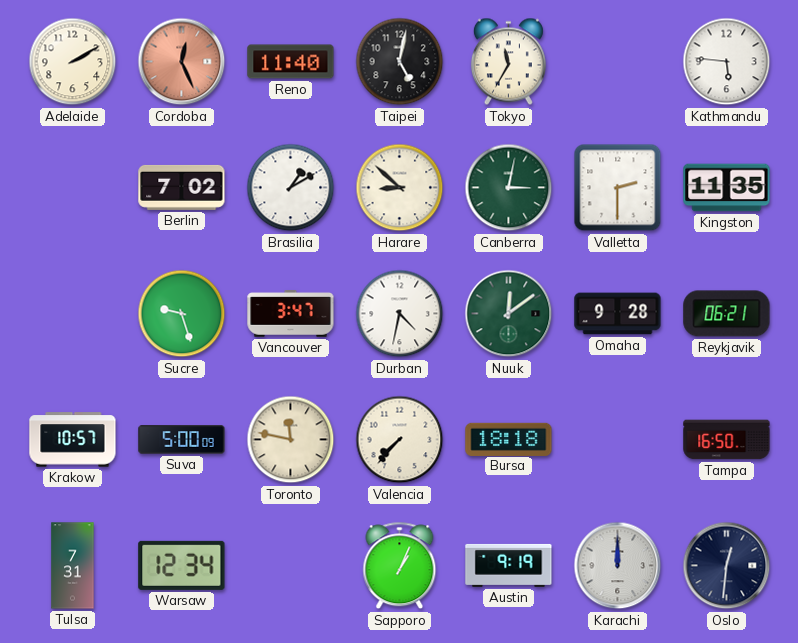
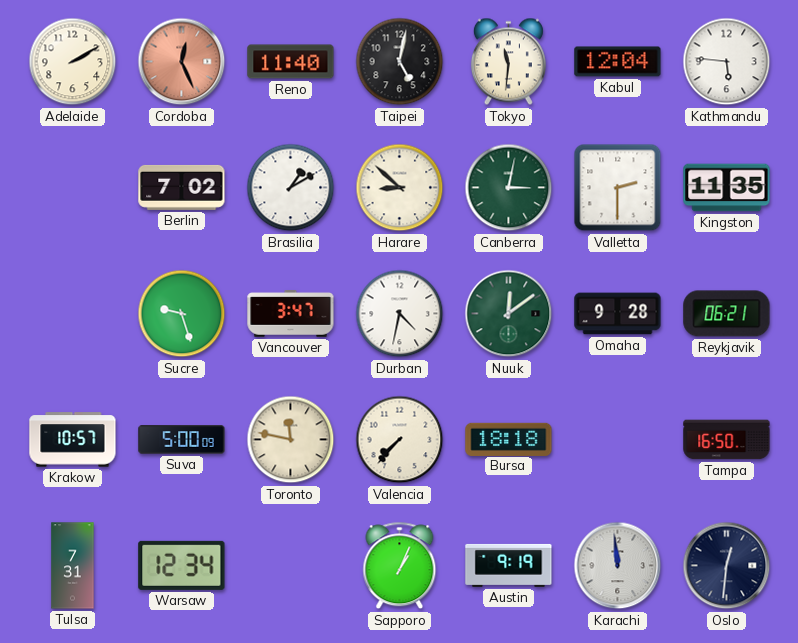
Tokyo: 11:35 -> 11:31 (508, 62)
Kabul: none -> 12:04 (618, 62)
Karachi: 12:00 -> 11:59 (618, 566)
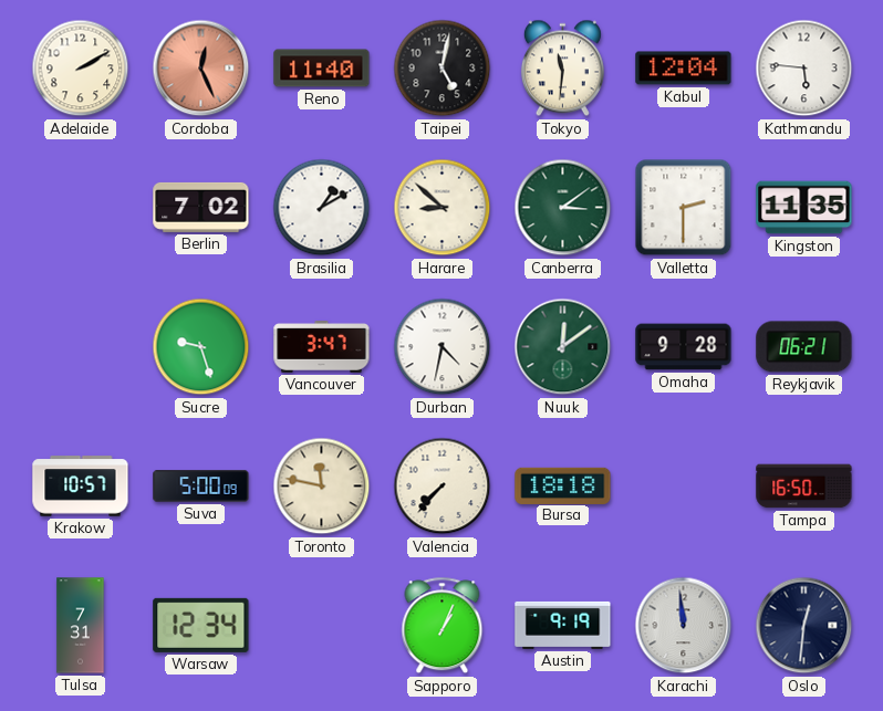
Canberra: 3:02 -> 3:09 (563, 208)
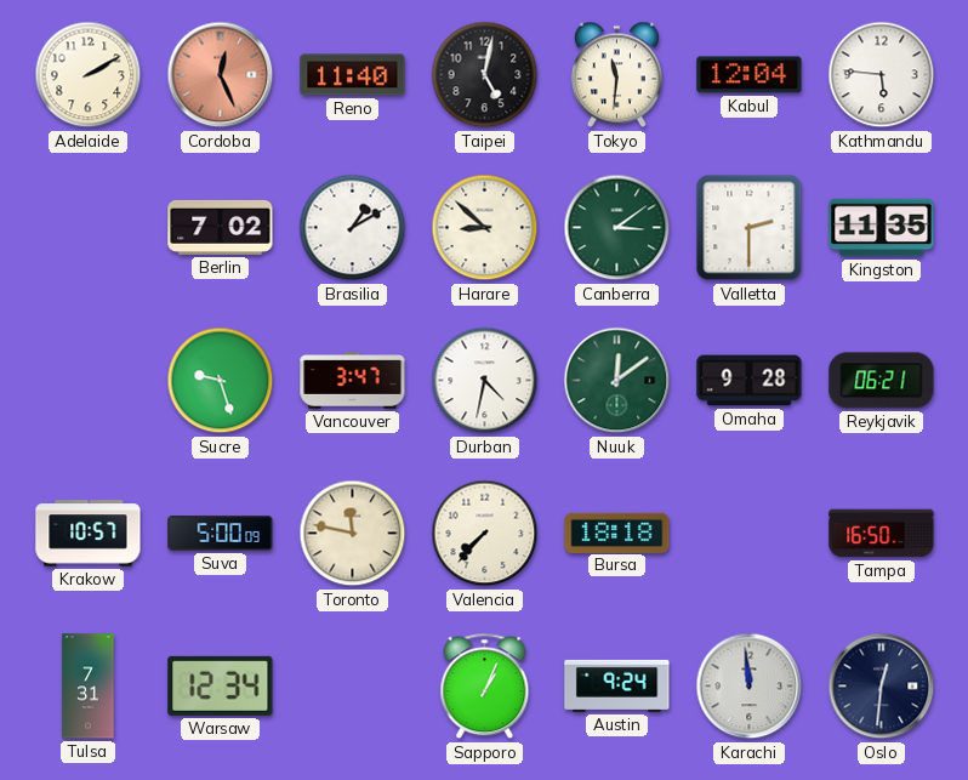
Austin: 9:19 -> 9:24 (617, 685)
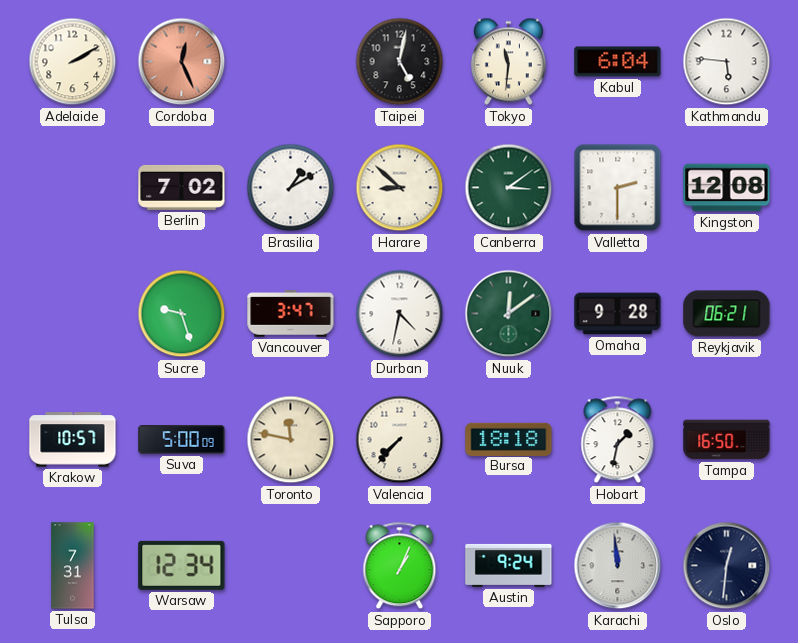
Reno: 11:40 -> none (353, 75)
Kabul: 12:04 -> 6:04 (618, 62)
Kingston: 11:35 -> 12:08 (727, 188)
Hobart: none -> 1:32 (618, 440)
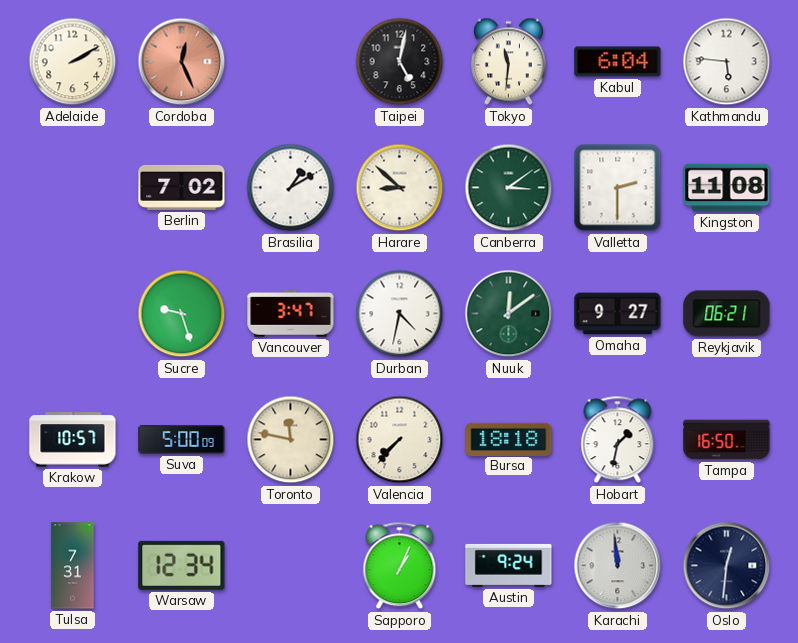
Kingston: 12:08 -> 11:08 (727, 188)
Omaha: 9:28 -> 9:27 (618, 314)
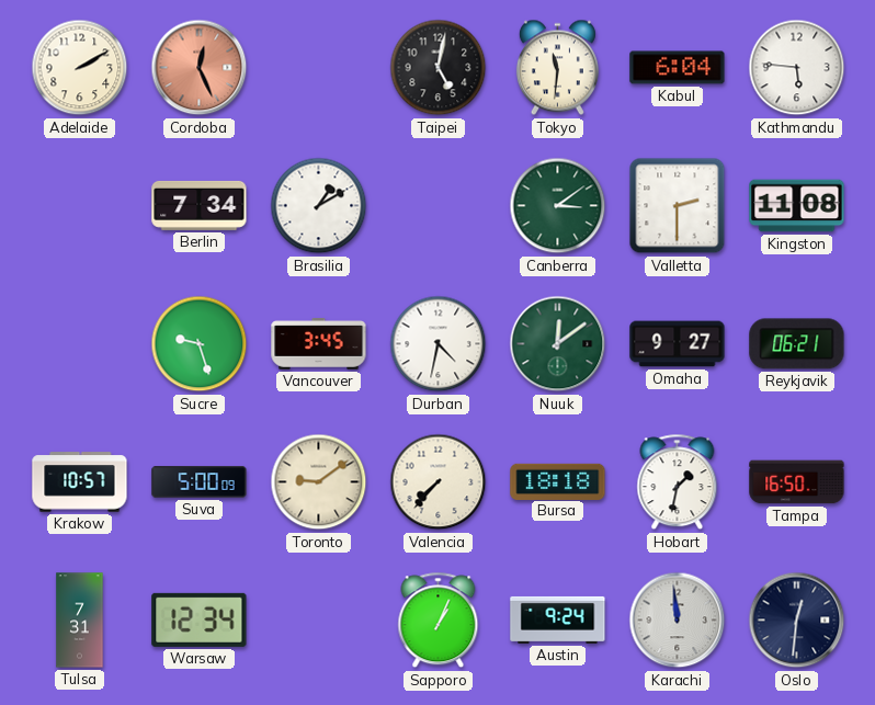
Berlin: 7:02 -> 7:34 (200, 205)
Harare: 8:52 -> none (400, 188)
Vancouver: 3:47 -> 3:45 (319, 344)
Toronto: 11:47 -> 9:09 (319, 482)
